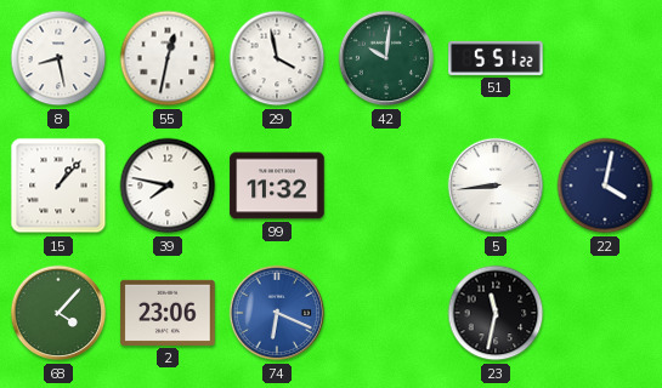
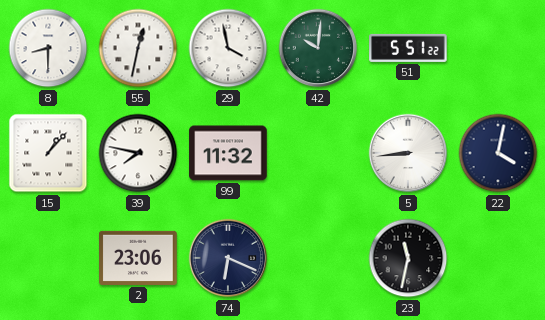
8: 8:28 -> 8:30 (48, 48)
68: 4:07 -> none (58, 313)
74 dial: blue -> navy (228, 258)
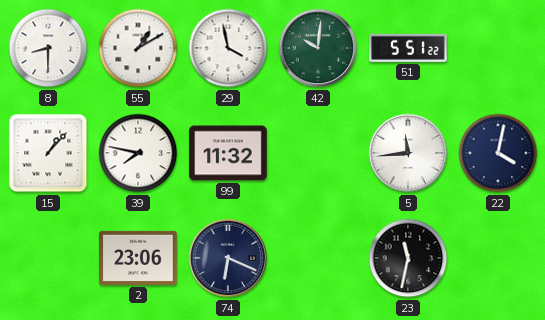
55: 12:32 -> 1:10 (138, 48)
5: 8:44 -> 11:44 (408, 153)
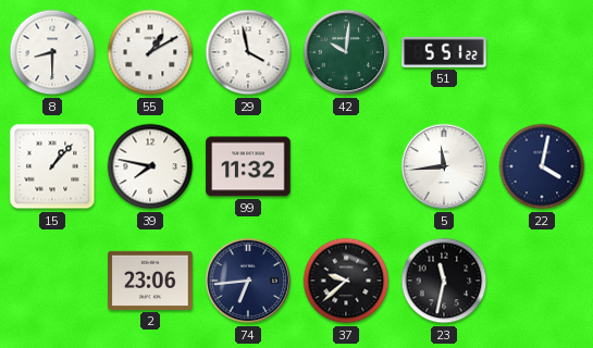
74: 6:19 -> 6:44 (248, 281)
37: none -> 9:38 (346, 281)
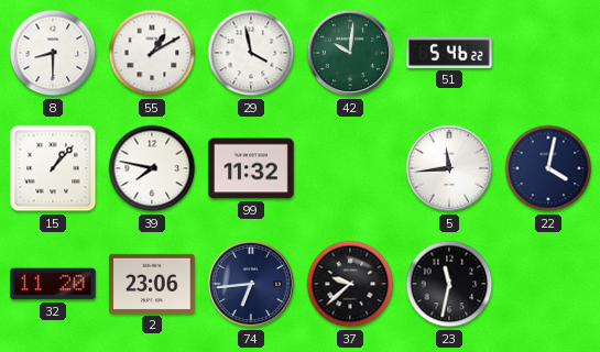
51: 5:51 -> 5:46 (449, 53)
32: none -> 11:20 (53, 284)
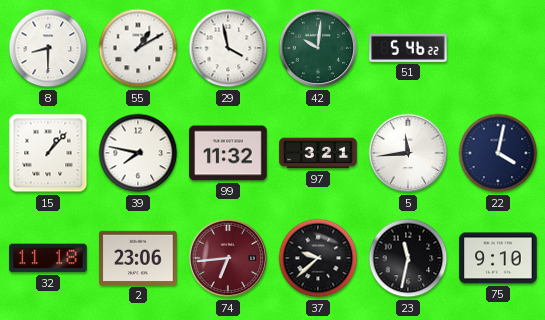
97: none -> 3:21 (318, 153)
32: 11:20 -> 11:18 (48, 258)
74 dial: navy -> burgundy (228, 258)
75: none -> 9:10 (498, 258)
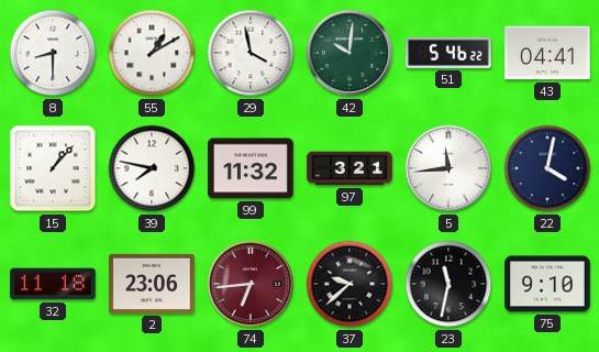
43: none -> 04:41 (547, 53)
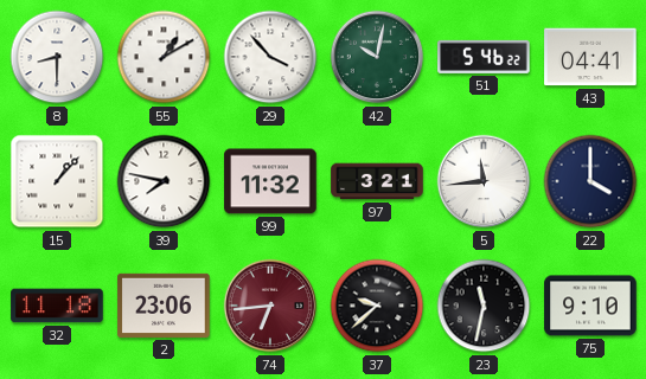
29: 3:58 -> 3:53 (270, 57)
42: 10:01 -> 10:02 (377, 57)
22: 4:02 -> 4:00 (590, 181)
